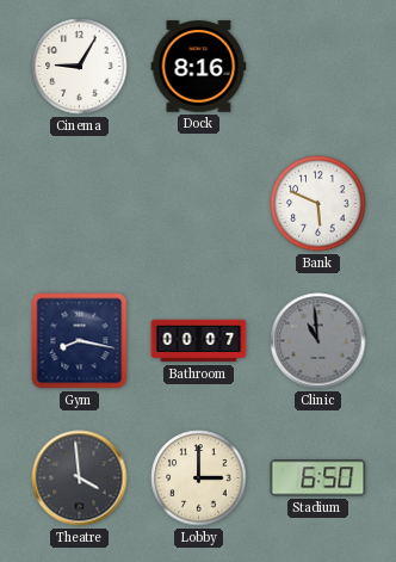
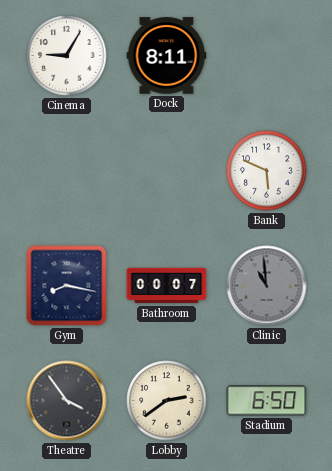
Dock: 8:16 -> 8:11 (167, 56)
Theatre: 3:59 -> 3:54 (67, 401)
Lobby: 3:00 -> 2:39 (167, 401)
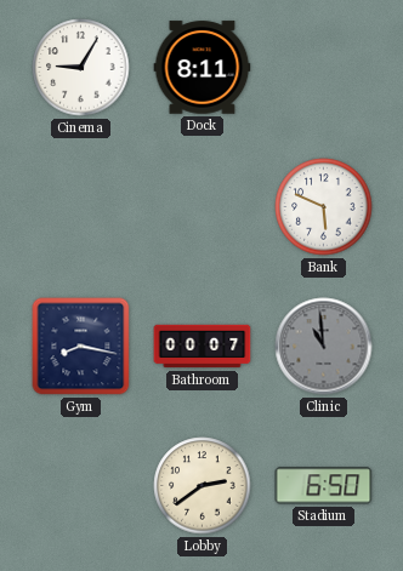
Theatre: 3:54 -> none (67, 401)
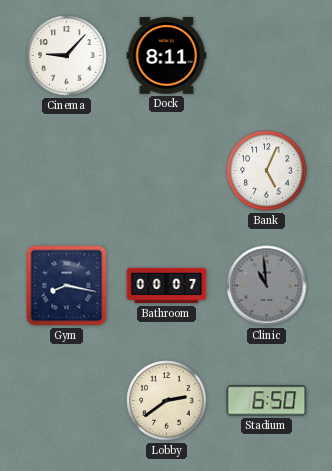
Cinema: 9:05 -> 9:07 (67, 56)
Bank: 5:49 -> 5:04 (267, 171)
